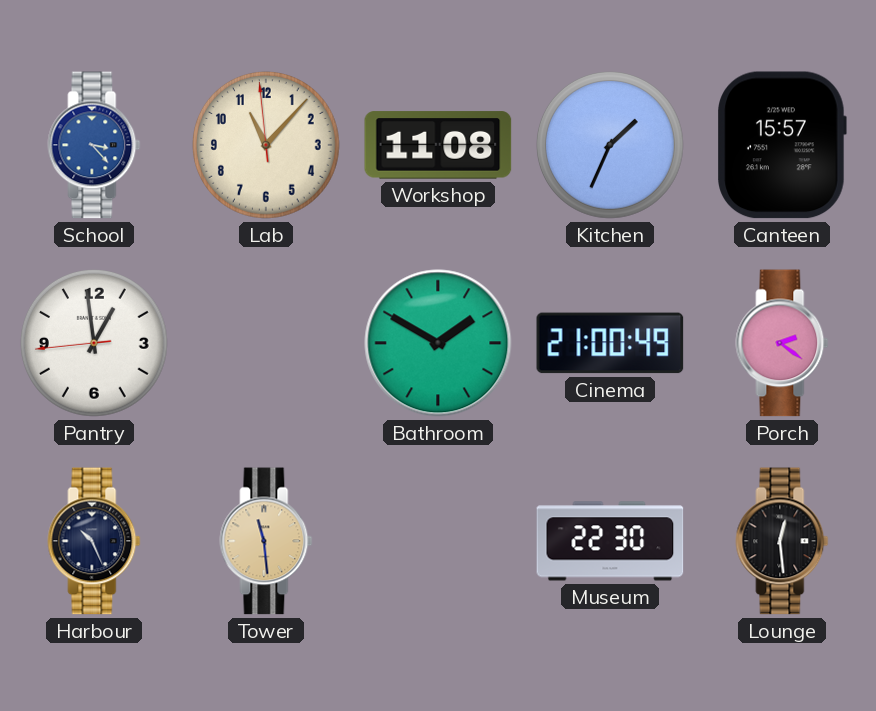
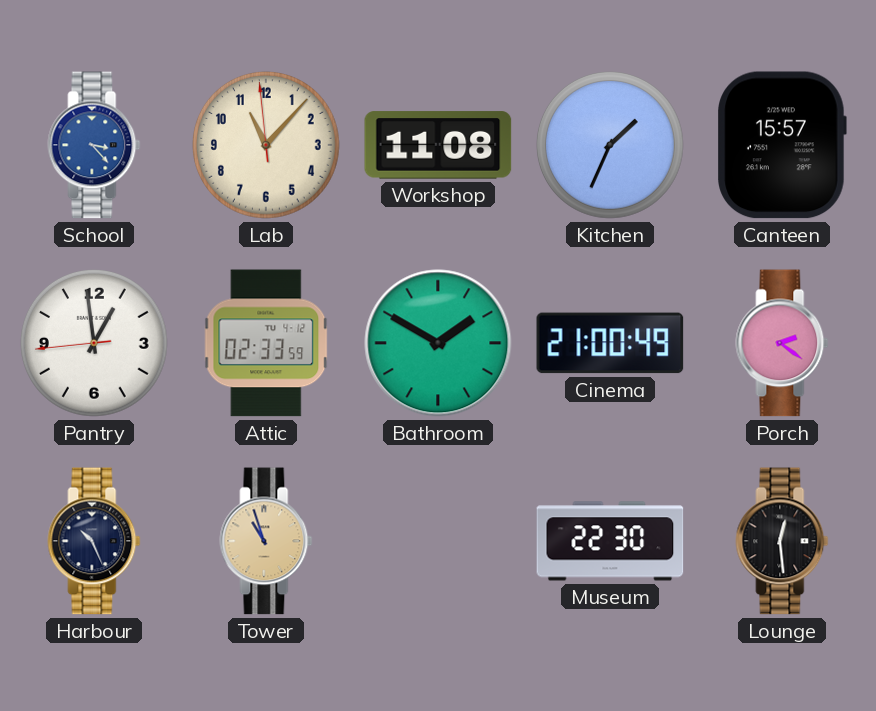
Attic: none -> 02:33 (266, 343)
Tower: 11:29 -> 10:57 (266, 541)
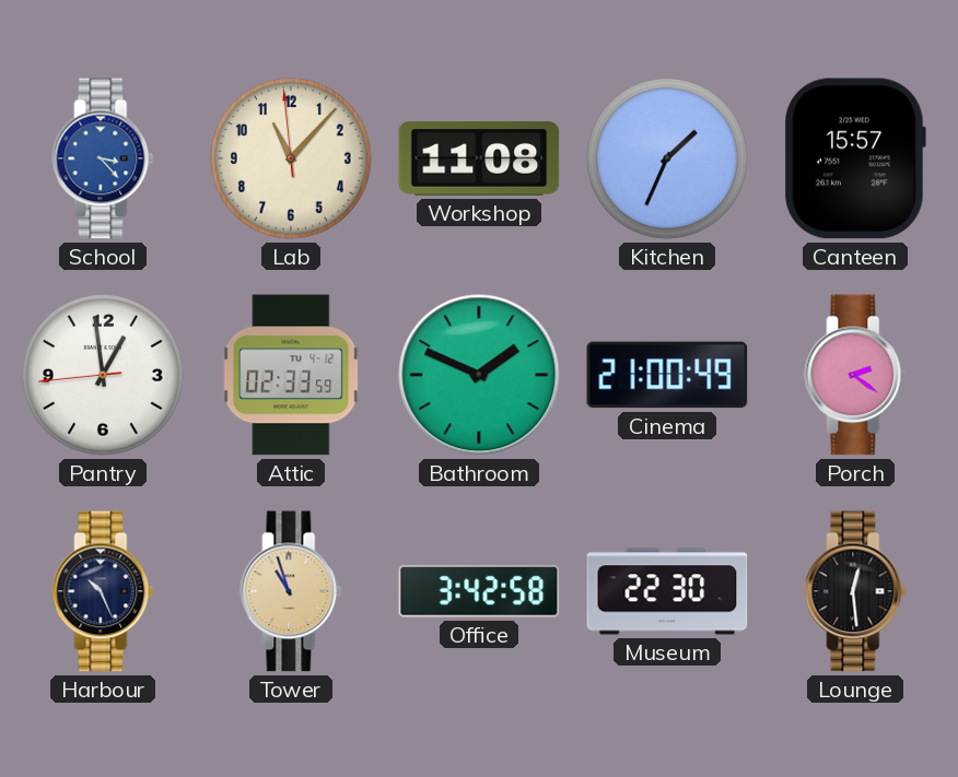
Bathroom: 1:50 -> 1:49 (479, 375)
Office: none -> 3:42 (479, 591)
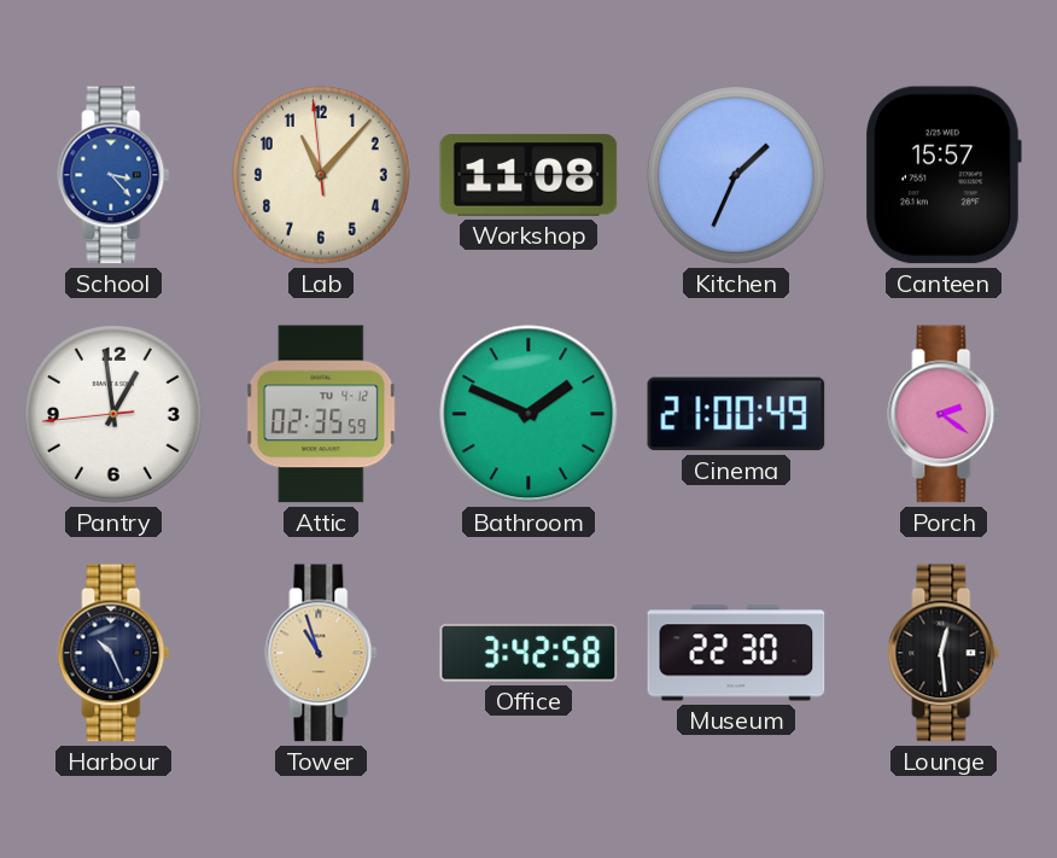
Attic: 02:33 -> 02:35 (321, 414)
